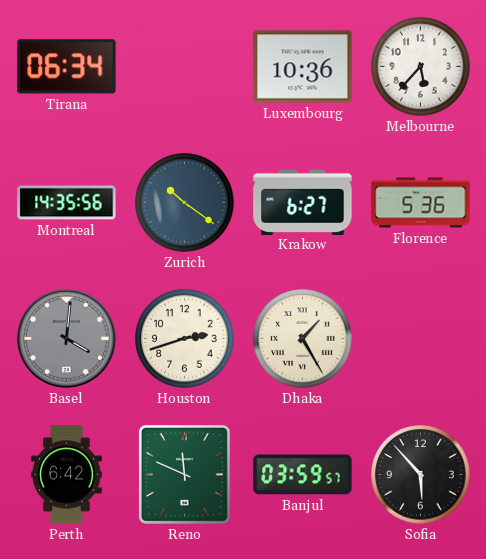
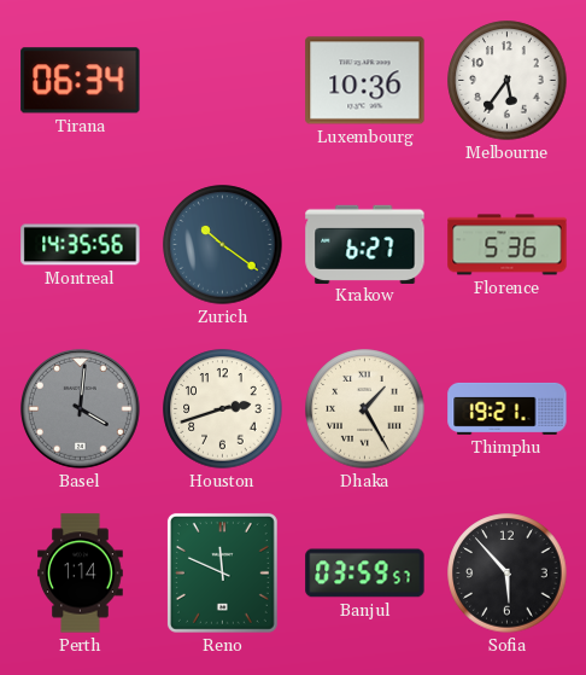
Melbourne: 5:37 -> 5:36 (508, 81)
Thimphu: none -> 19:21 (508, 408)
Perth: 6:42 -> 1:14 (81, 574)
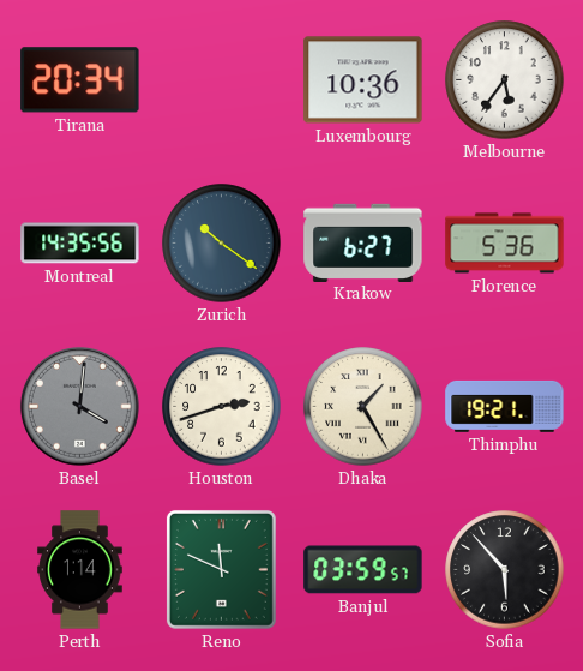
Tirana: 06:34 -> 20:34 (80, 80)
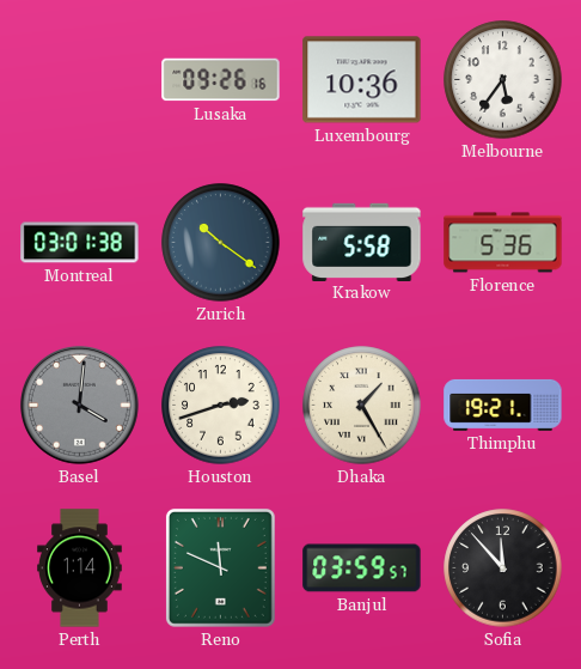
Tirana: 20:34 -> none (80, 80)
Lusaka: none -> 09:26 (221, 80)
Montreal: 14:35 -> 03:01 (80, 243)
Krakow: 6:27 -> 5:58 (362, 242)
Sofia: 5:53 -> 11:53 (503, 568)
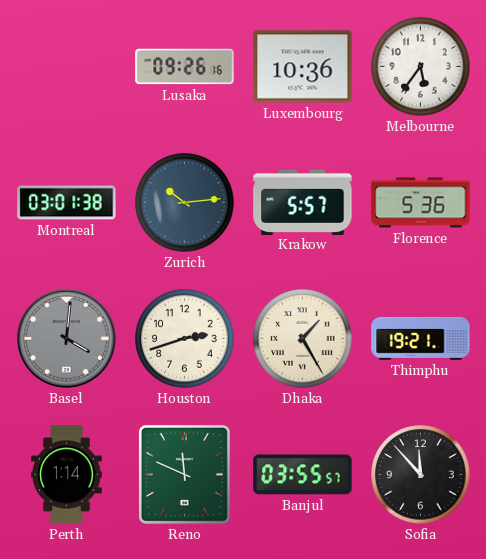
Zurich: 10:21 -> 10:14 (185, 203)
Krakow: 5:58 -> 5:57 (303, 202)
Banjul: 03:59 -> 03:55 (303, 475)
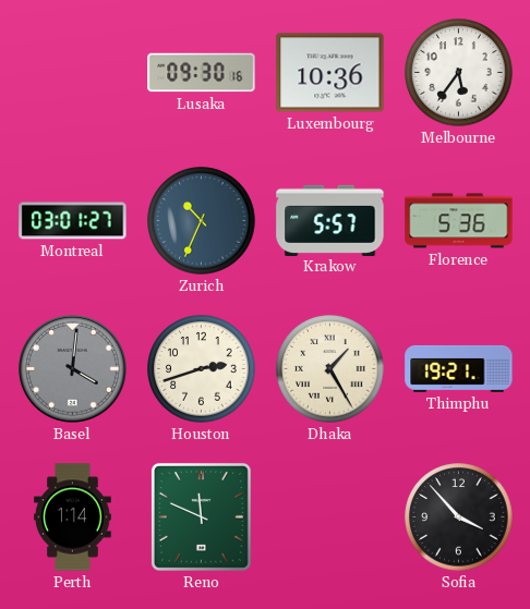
Lusaka: 09:26 -> 09:30 (202, 73)
Montreal: 03:01:38 -> 03:01:27 (73, 221)
Zurich: 10:14 -> 10:34 (202, 221)
Banjul: 03:55 -> none (303, 475)
Sofia: 11:53 -> 3:53 (459, 517)
